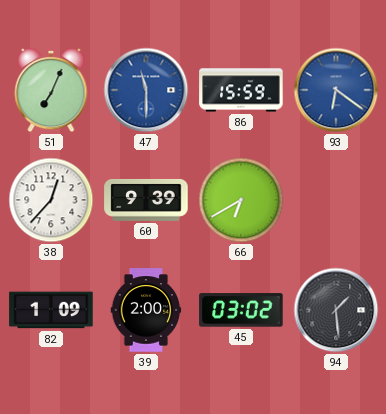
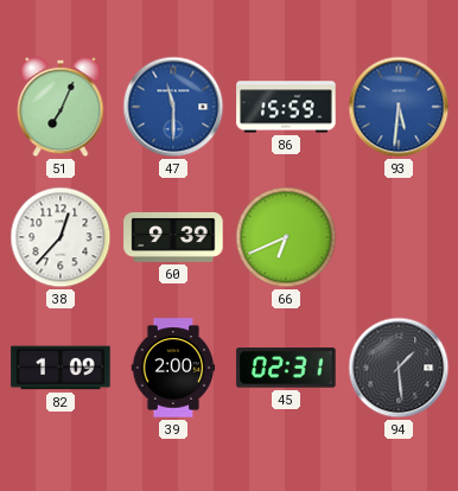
93: 6:21 -> 5:31 (399, 107)
66: 6:40 -> 6:41 (286, 237)
45: 03:02 -> 02:31 (286, 368)
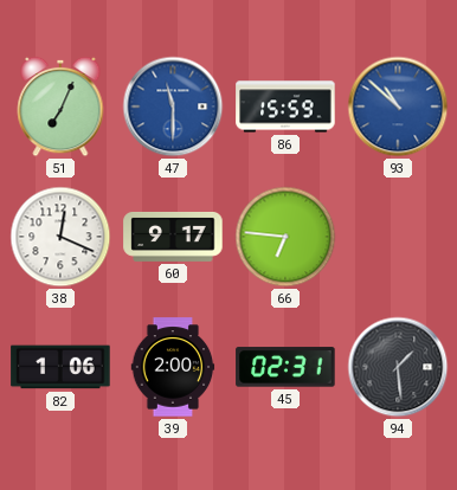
93: 5:31 -> 10:52 (398, 107)
38: 12:37 -> 12:19 (60, 237)
60: 9:39 -> 9:17 (173, 237)
66: 6:41 -> 6:46 (285, 237)
82: 1:09 -> 1:06 (60, 367)
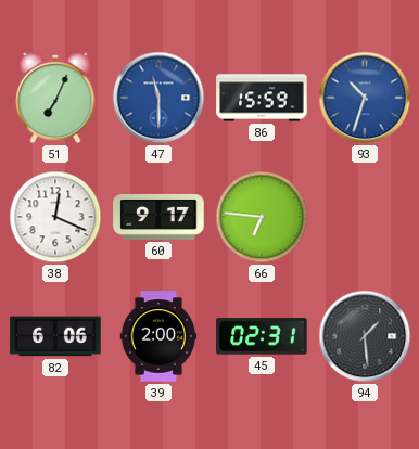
93: 10:52 -> 10:33 (365, 98)
82: 1:06 -> 6:06 (55, 336)
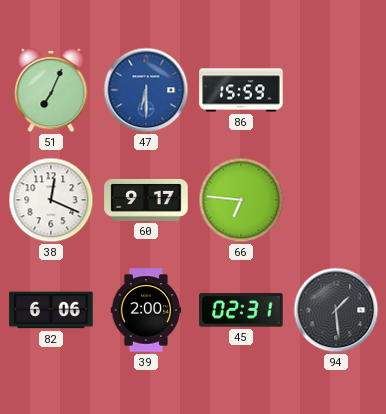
47: 11:30 -> 6:30 (146, 90)
93: 10:33 -> none (365, 98)
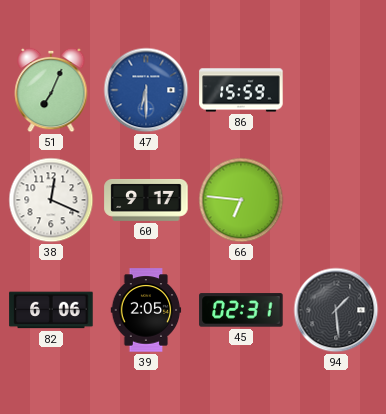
39: 2:00 -> 2:05 (146, 310)
